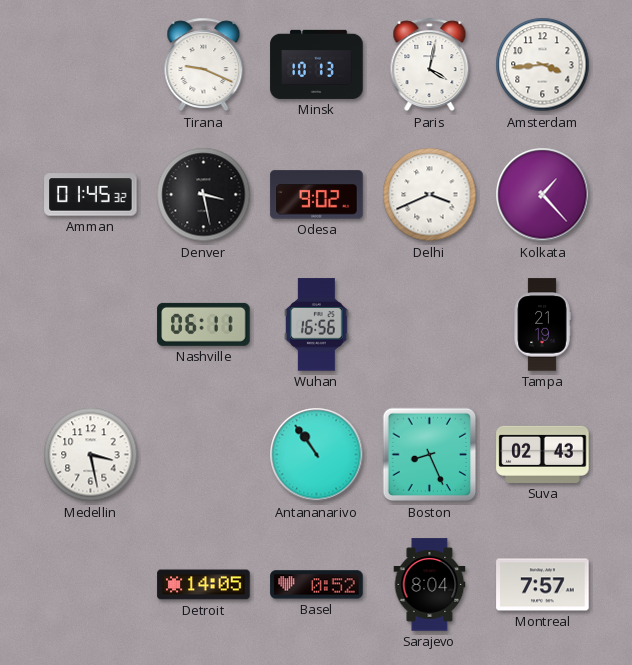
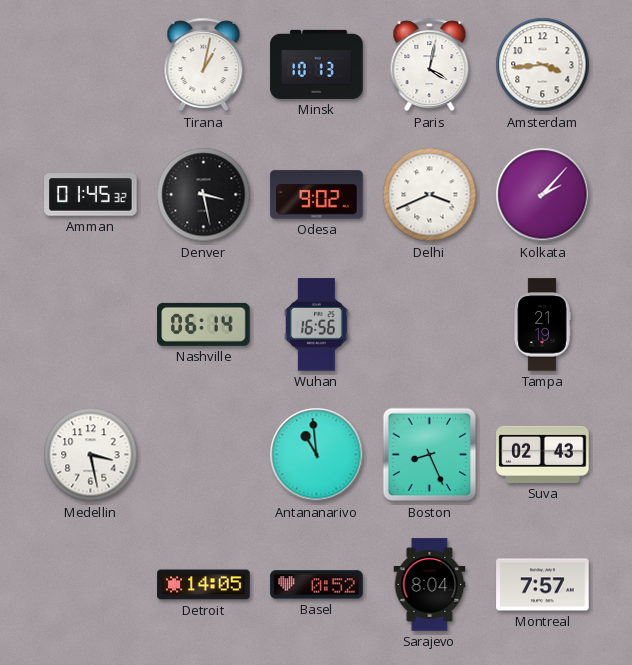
Tirana: 9:19 -> 1:02 (204, 65)
Kolkata: 1:23 -> 2:07 (543, 195)
Nashville: 06:11 -> 06:14 (204, 324)
Antananarivo: 10:54 -> 10:59 (317, 455)
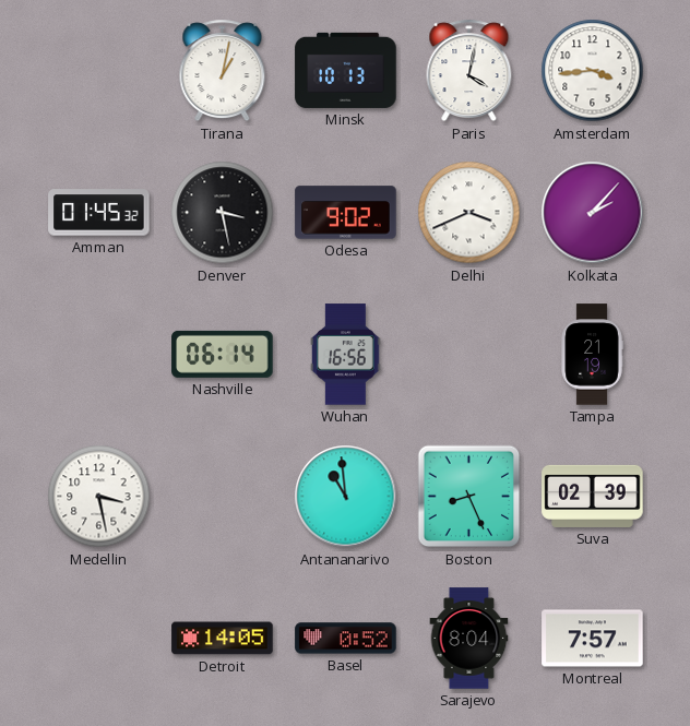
Suva: 02:43 -> 02:39 (593, 496)
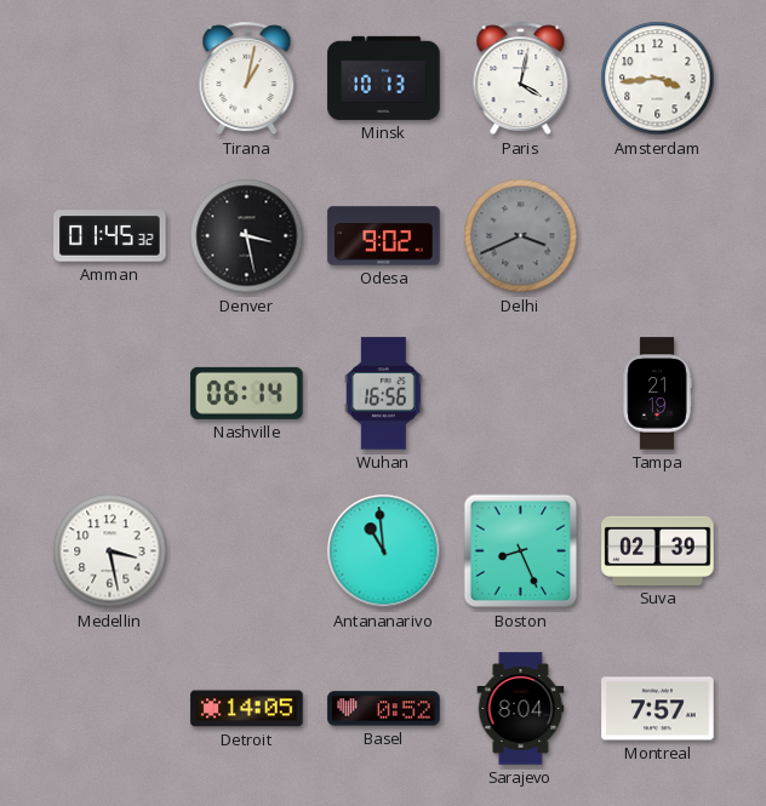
Delhi dial: white -> grey (521, 236)
Kolkata: 2:07 -> none (593, 213)
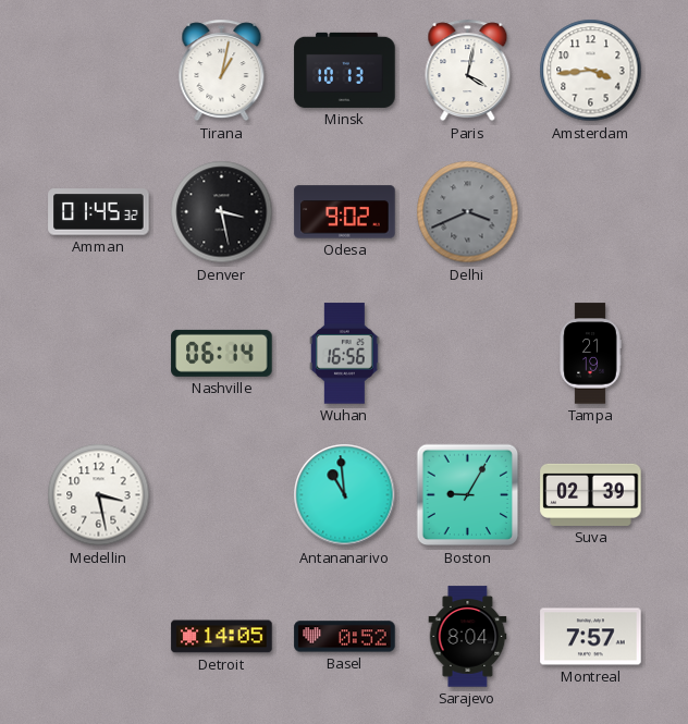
Boston: 8:26 -> 9:05 (468, 495)
